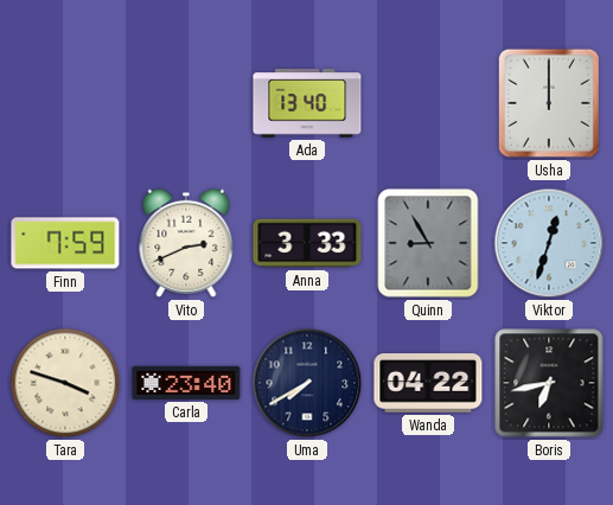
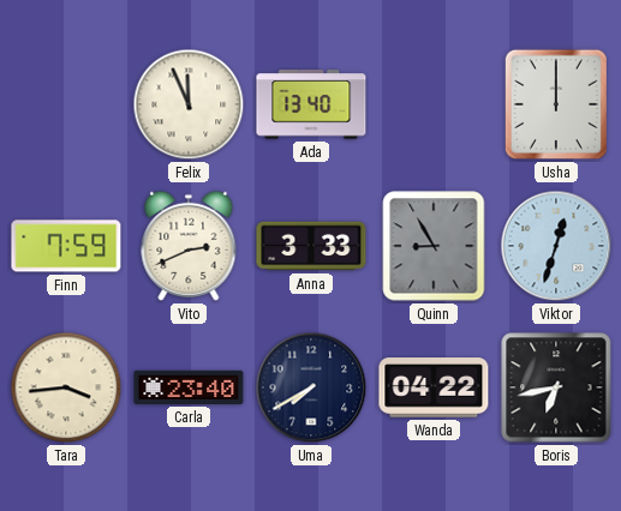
Felix: none -> 11:56 (189, 104)
Tara: 3:48 -> 3:44 (66, 387)
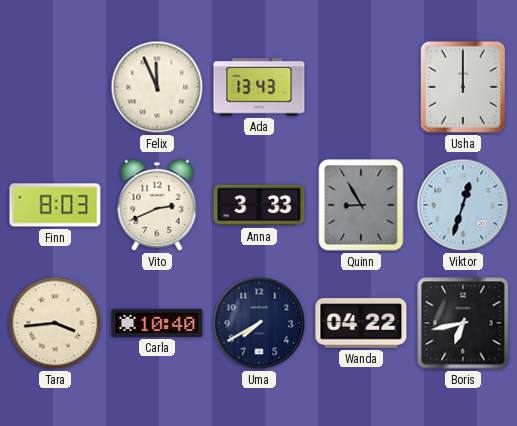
Ada: 13:40 -> 13:43 (259, 87)
Finn: 7:59 -> 8:03 (55, 205)
Carla: 23:40 -> 10:40 (157, 323)
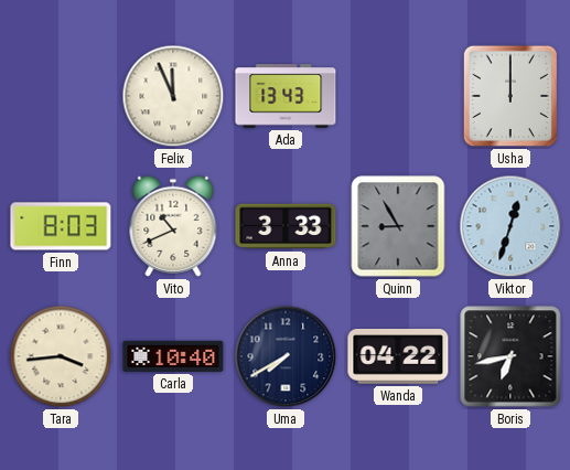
Vito: 2:41 -> 10:41 (173, 226)
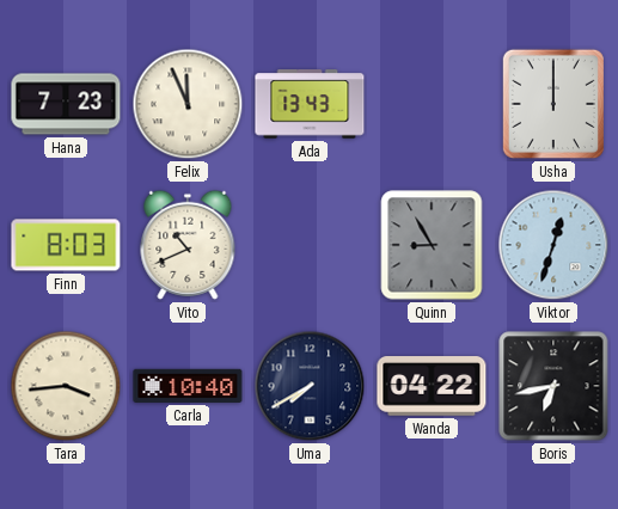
Hana: none -> 7:23 (66, 104)
Anna: 3:33 -> none (286, 226)
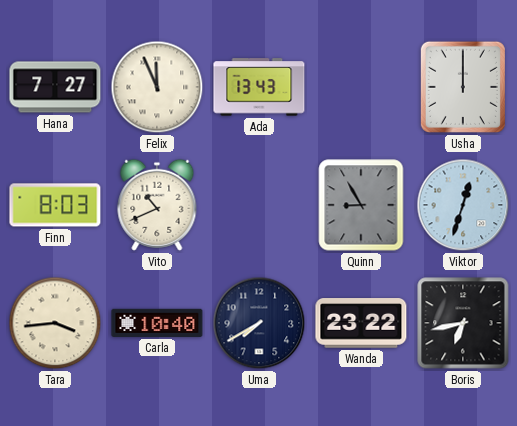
Hana: 7:23 -> 7:27 (55, 87)
Wanda: 04:22 -> 23:22 (361, 323)
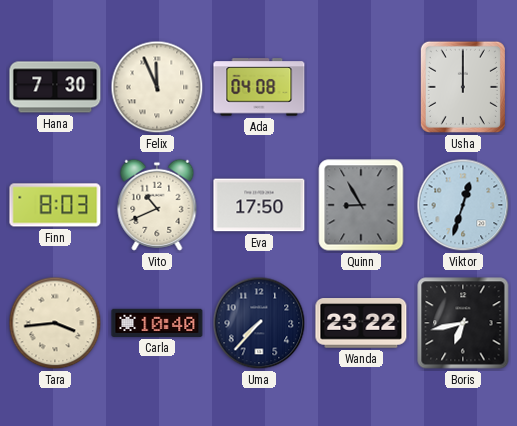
Hana: 7:27 -> 7:30 (55, 87)
Ada: 13:43 -> 04:08 (259, 87)
Eva: none -> 17:50 (259, 205)
Uma: 7:40 -> 7:37 (259, 323)
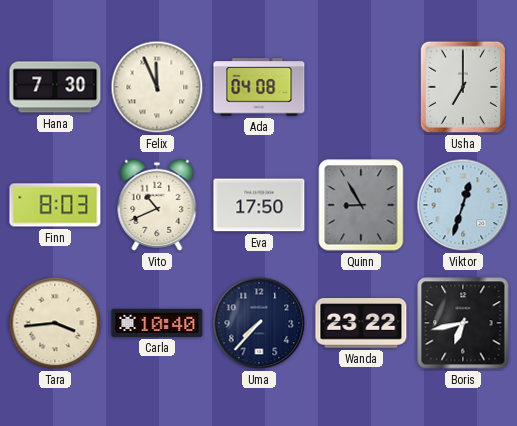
Usha: 12:00 -> 7:00 (463, 87)
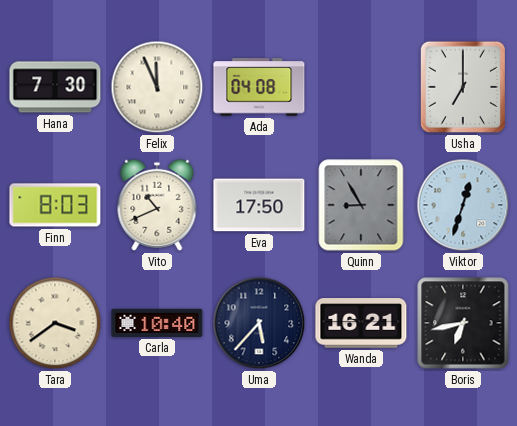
Tara: 3:44 -> 3:39 (55, 323)
Uma: 7:37 -> 5:37 (259, 323)
Wanda: 23:22 -> 16:21 (361, 323)
